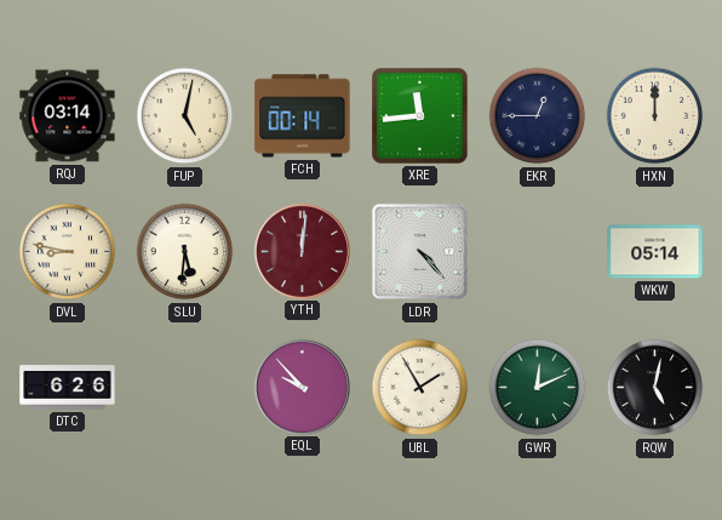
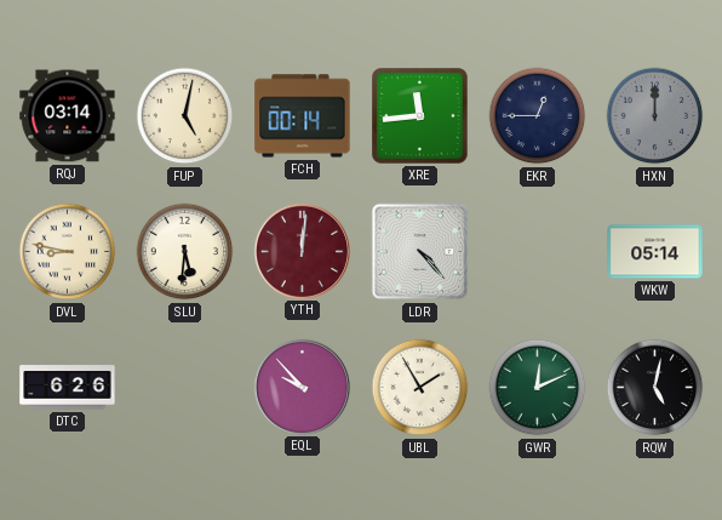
HXN dial: cream -> grey (655, 116)
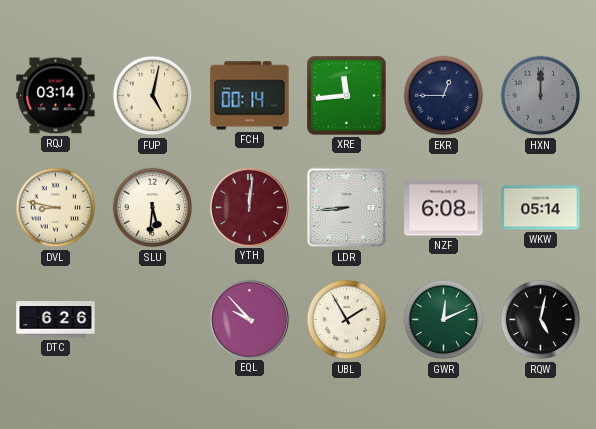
LDR: 4:23 -> 8:44 (347, 208)
NZF: none -> 6:08 (444, 208)
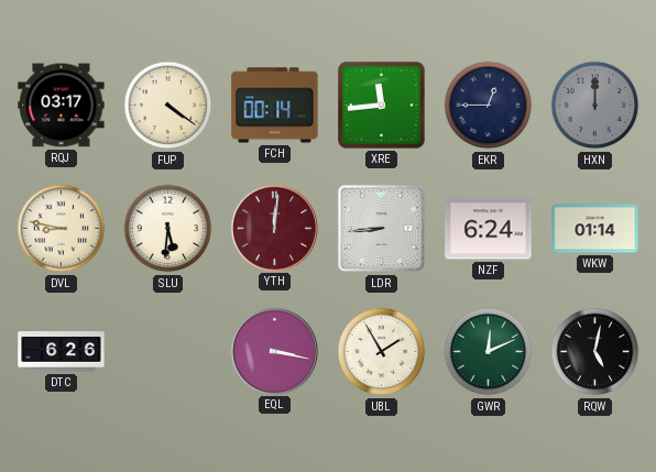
RQJ: 03:14 -> 03:17 (62, 106)
FUP: 5:02 -> 4:21 (168, 106)
NZF: 6:08 -> 6:24 (489, 229)
WKW: 05:14 -> 01:14 (595, 229)
EQL: 9:53 -> 3:17 (274, 351)
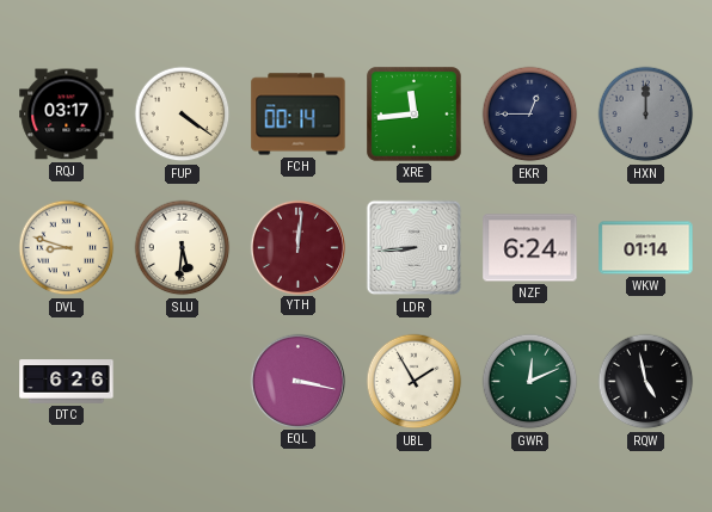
DVL: 8:47 -> 8:48 (67, 248)
RQW: 5:02 -> 4:58 (646, 382)
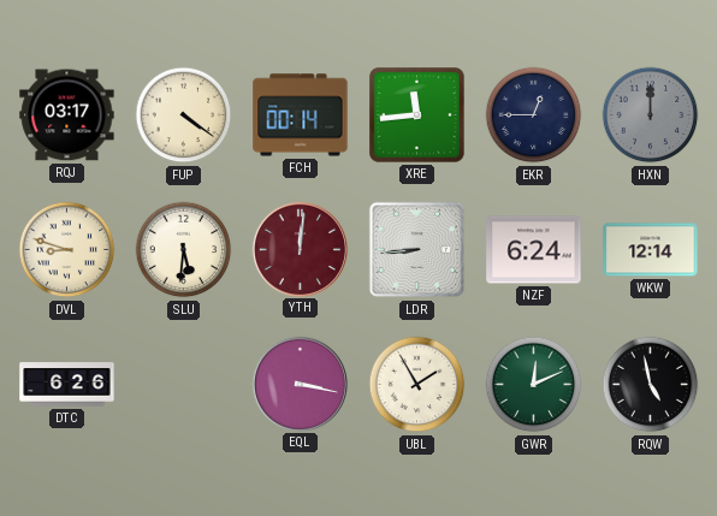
WKW: 01:14 -> 12:14 (651, 250)
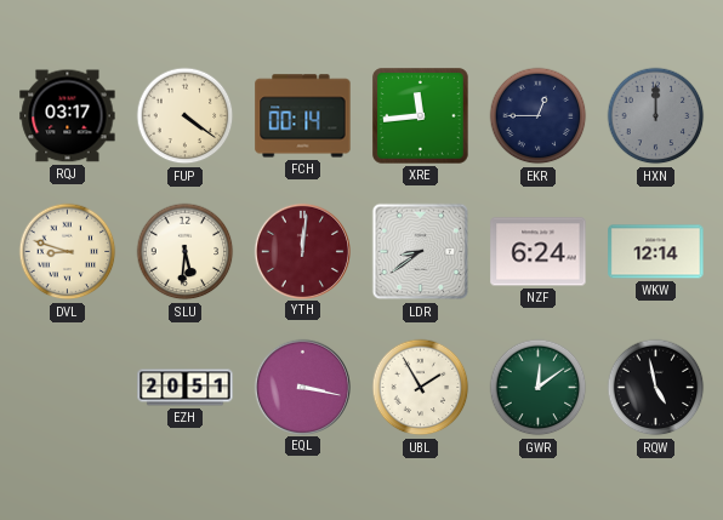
LDR: 8:44 -> 8:39 (421, 252)
DTC: 6:26 -> none (67, 385)
EZH: none -> 20:51 (186, 388)
GWR: 12:11 -> 12:09 (539, 388)
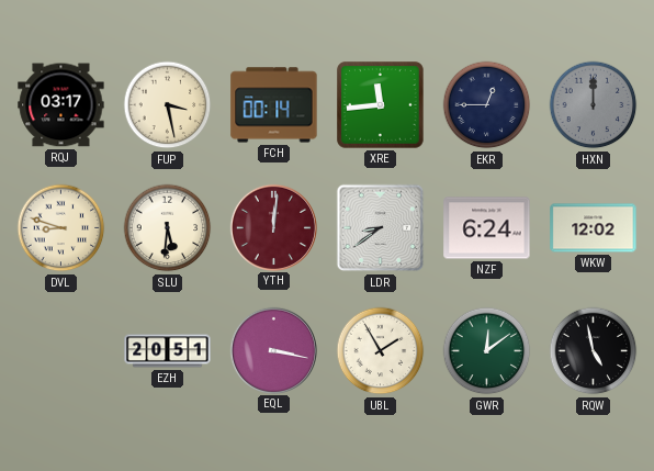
FUP: 4:21 -> 3:28 (168, 105)
WKW: 12:14 -> 12:02 (594, 228)
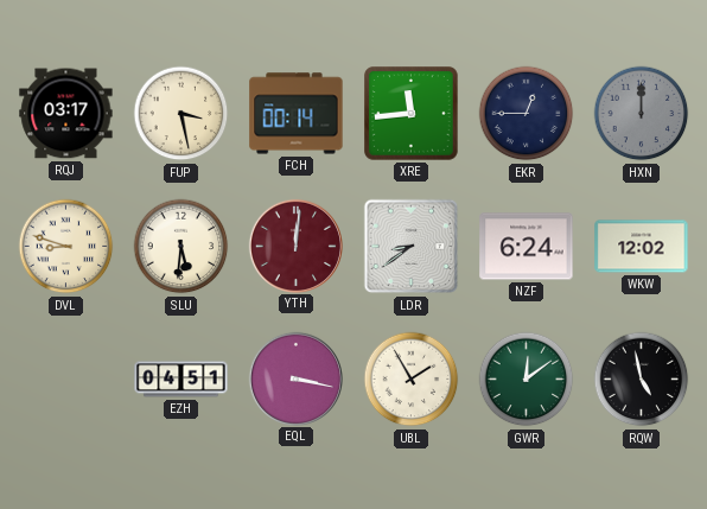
EZH: 20:51 -> 04:51 (181, 380)
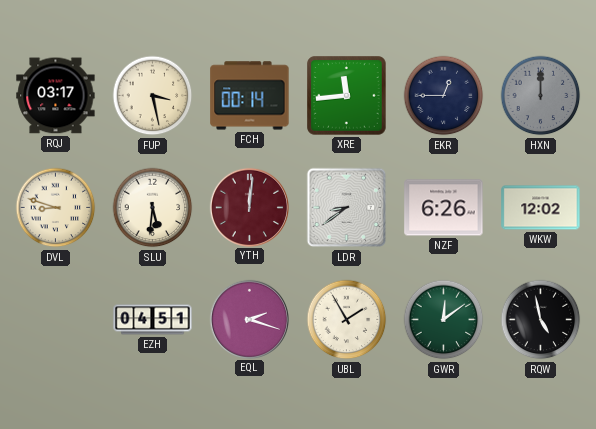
NZF: 6:24 -> 6:26 (444, 208)
EQL: 3:17 -> 2:18 (249, 319)
